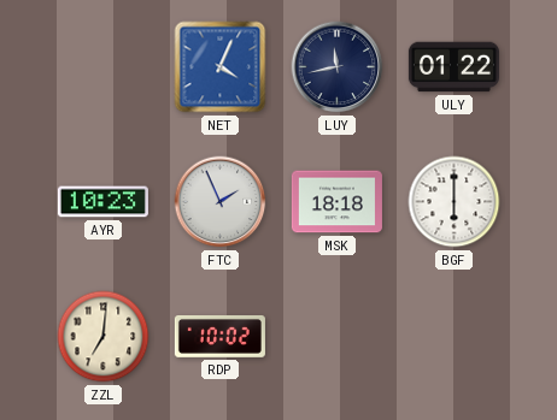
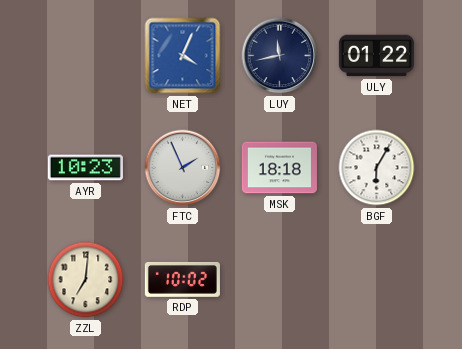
BGF: 6:00 -> 6:05 (377, 168)
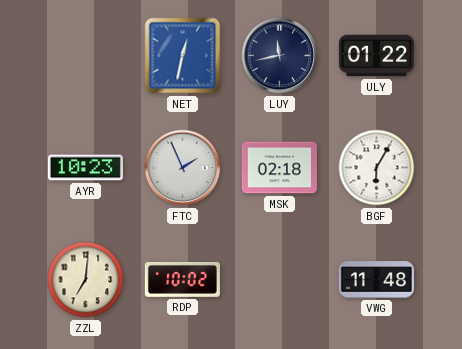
NET: 4:04 -> 12:32 (183, 56)
MSK: 18:18 -> 02:18 (279, 168)
VWG: none -> 11:48 (376, 280)
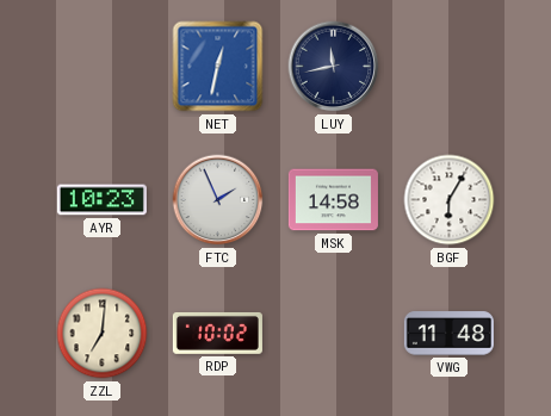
ULY: 01:22 -> none (376, 56)
MSK: 02:18 -> 14:58 (333, 200)
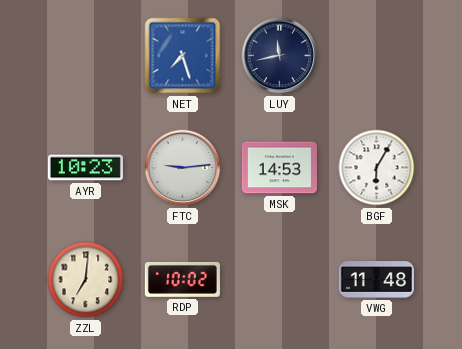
NET: 12:32 -> 7:27 (183, 56)
FTC: 1:56 -> 9:14 (183, 168)
MSK: 14:58 -> 14:53 (279, 168)
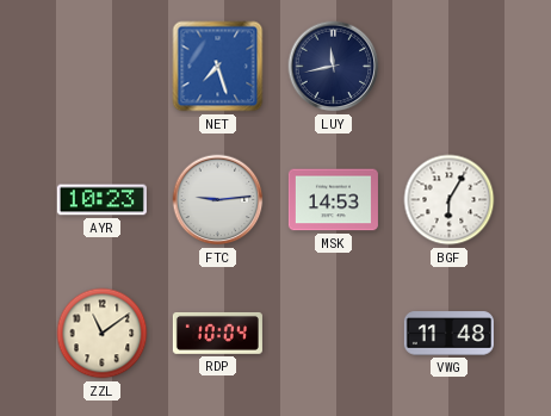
ZZL: 7:01 -> 11:09 (103, 334)
RDP: 10:02 -> 10:04 (217, 333)
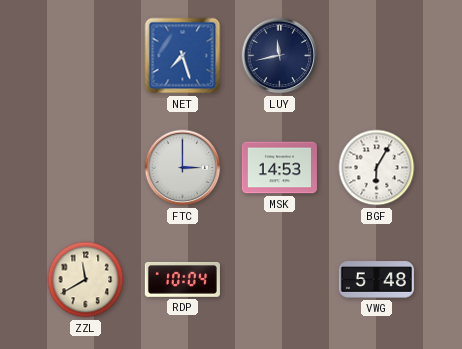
AYR: 10:23 -> none (101, 200)
FTC: 9:14 -> 3:00 (183, 168)
ZZL: 11:09 -> 11:40 (86, 280)
VWG: 11:48 -> 5:48 (376, 280)
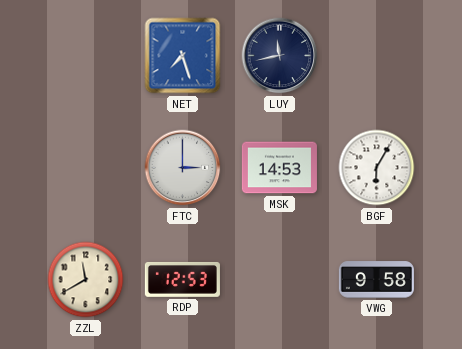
RDP: 10:04 -> 12:53 (182, 279)
VWG: 5:48 -> 9:58 (376, 280)
